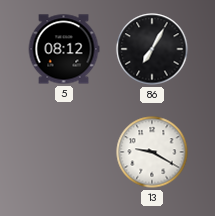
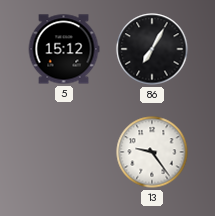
5: 08:12 -> 15:12 (64, 49)
13: 9:20 -> 9:24 (152, 152)
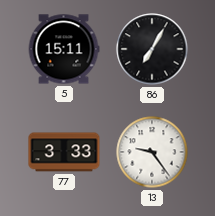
5: 15:12 -> 15:11 (64, 49)
77: none -> 3:33 (64, 152)
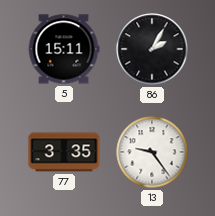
86: 7:05 -> 2:05 (152, 49)
77: 3:33 -> 3:35 (64, 152)
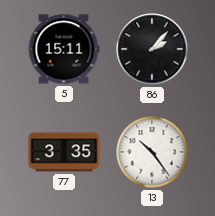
86: 2:05 -> 2:07 (152, 49)
13: 9:24 -> 10:24 (152, 152)
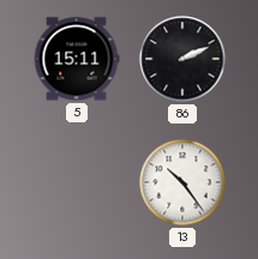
86: 2:07 -> 2:11 (182, 59)
77: 3:35 -> none (64, 152)
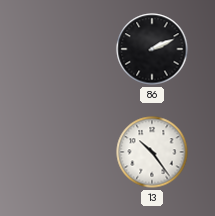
5: 15:11 -> none (77, 59)
